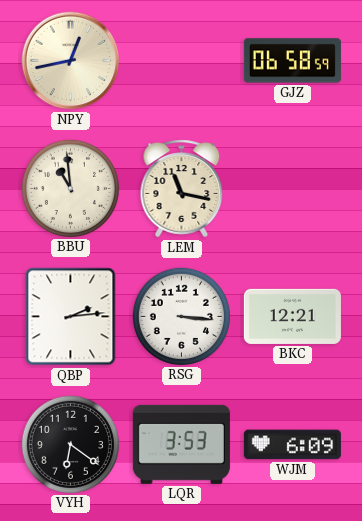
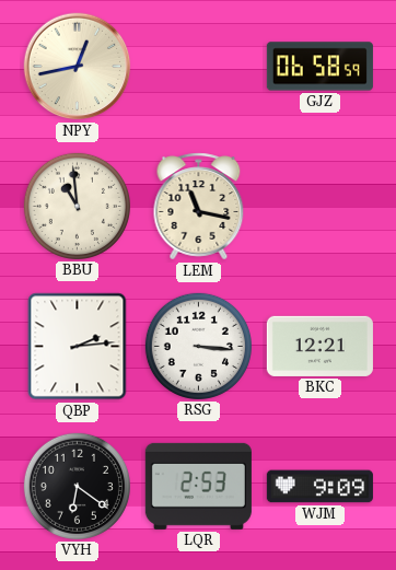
LQR: 3:53 -> 2:53 (198, 486)
WJM: 6:09 -> 9:09 (319, 487)
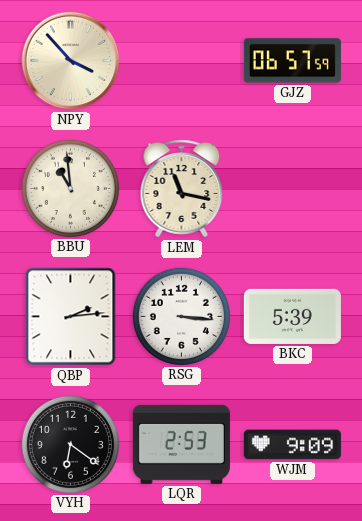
NPY: 12:43 -> 3:53 (71, 61)
GJZ: 06:58 -> 06:57 (292, 61)
BKC: 12:21 -> 5:39 (292, 316)
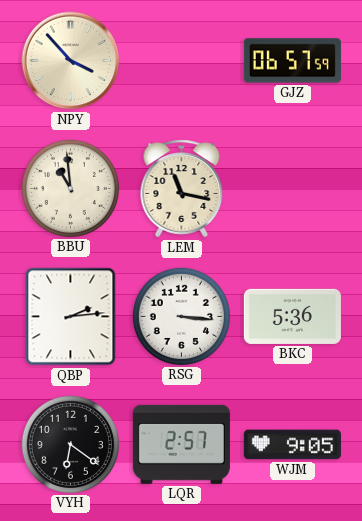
BKC: 5:39 -> 5:36 (292, 316)
LQR: 2:53 -> 2:57 (181, 444)
WJM: 9:09 -> 9:05 (292, 445)
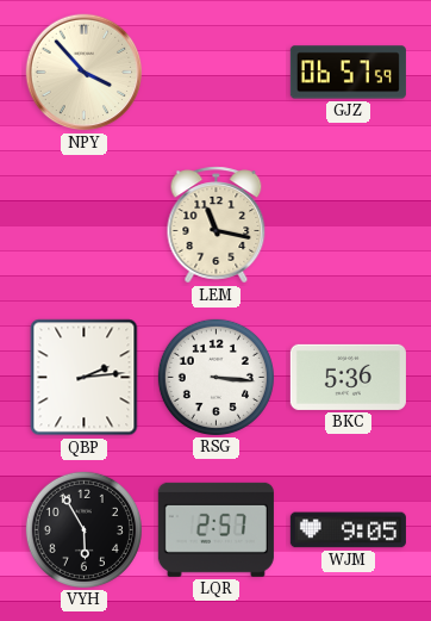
BBU: 10:59 -> none (70, 188)
VYH: 6:21 -> 5:55 (83, 529)
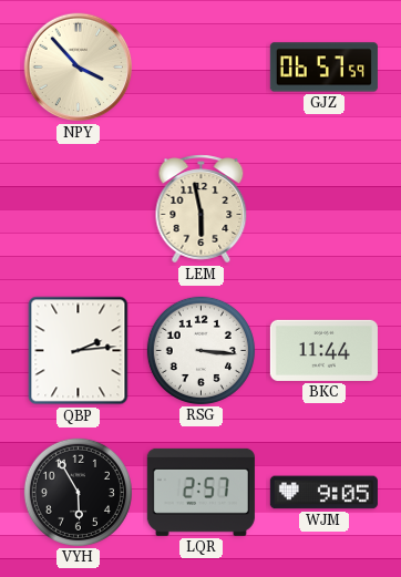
LEM: 11:17 -> 5:58 (202, 209)
BKC: 5:36 -> 11:44 (323, 350)
